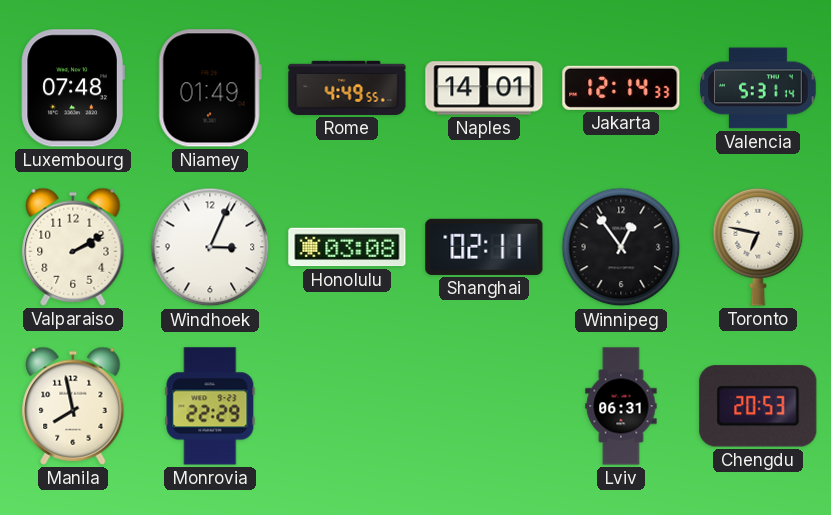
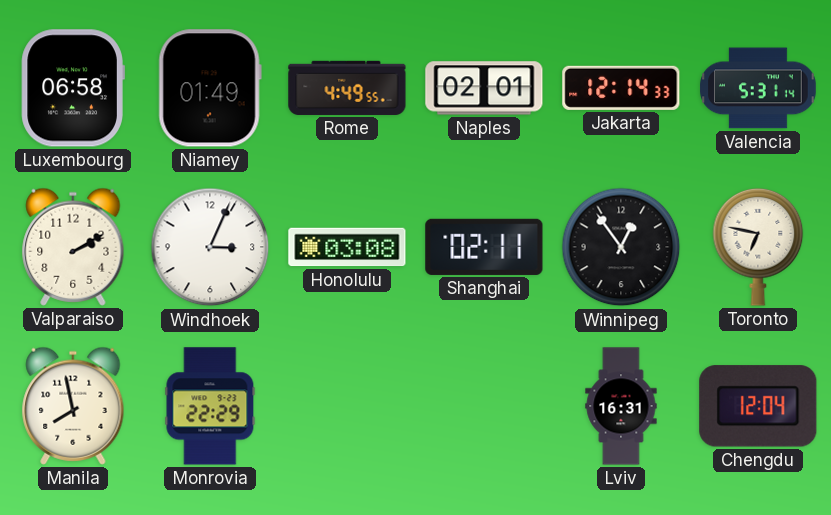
Luxembourg: 07:48 -> 06:58 (73, 88)
Naples: 14:01 -> 02:01 (484, 88)
Lviv: 06:31 -> 16:31 (621, 406)
Chengdu: 20:53 -> 12:04 (758, 406)
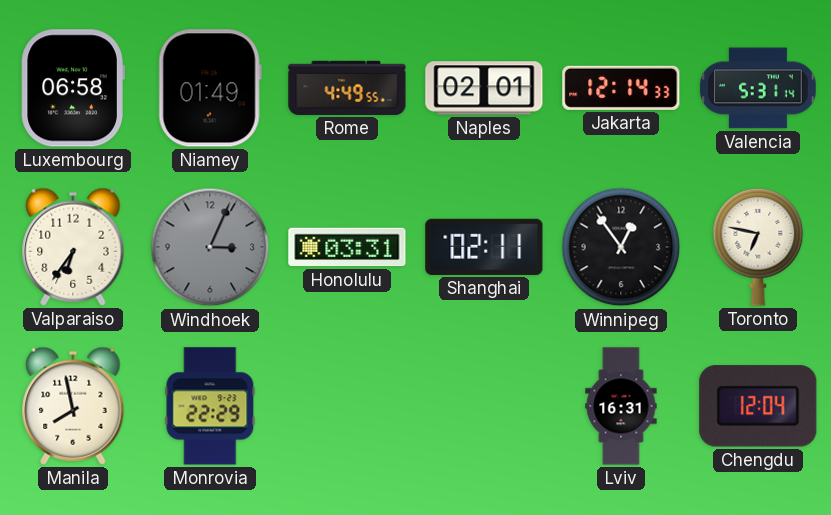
Valparaiso: 2:10 -> 6:36 (73, 247)
Windhoek dial: white -> grey (210, 247)
Honolulu: 03:08 -> 03:31 (347, 247)
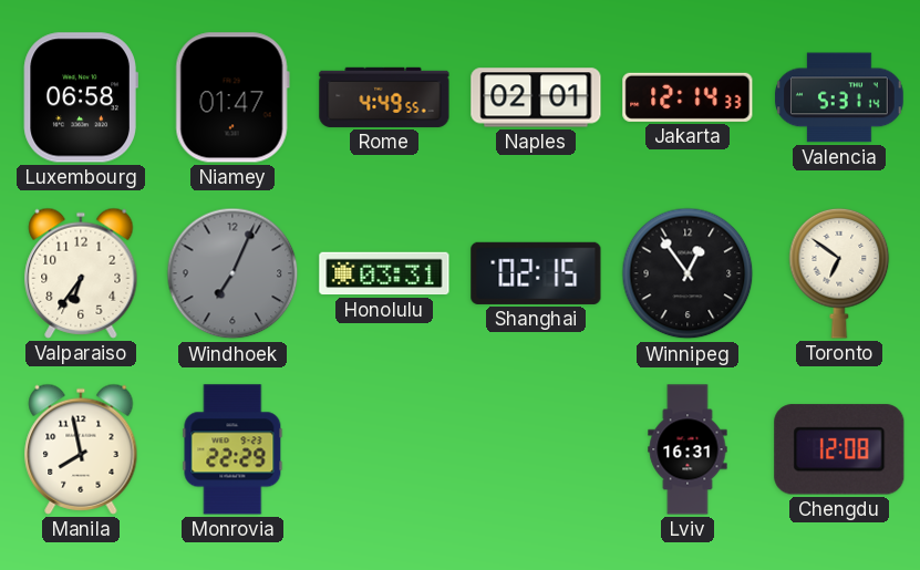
Niamey: 01:49 -> 01:47 (232, 97)
Windhoek: 3:04 -> 7:04 (232, 273)
Shanghai: 02:11 -> 02:15 (536, 273)
Toronto: 6:47 -> 6:51 (839, 273)
Chengdu: 12:04 -> 12:08 (839, 449)
